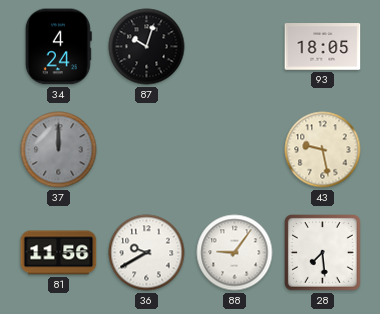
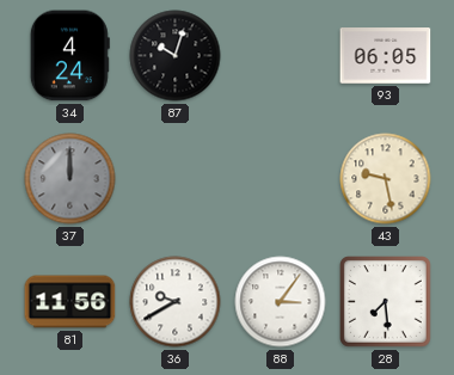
93: 18:05 -> 06:05 (386, 56)
88: 9:06 -> 3:06 (281, 302)
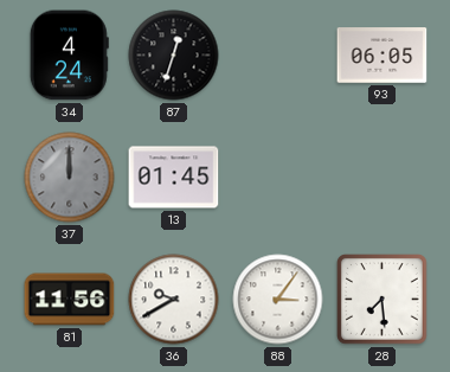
87: 10:03 -> 12:33 (174, 56)
13: none -> 01:45 (174, 178)
43: 9:28 -> none (386, 179)
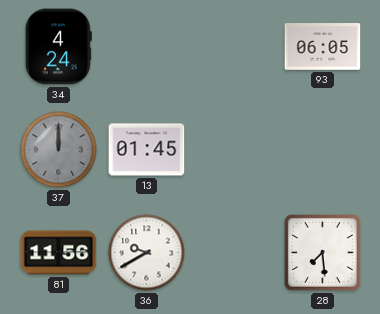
87: 12:33 -> none (174, 56)
88: 3:06 -> none (278, 300)
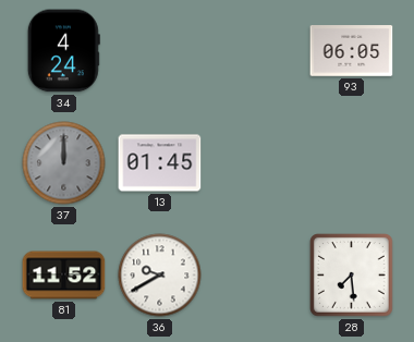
81: 11:56 -> 11:52 (64, 276)
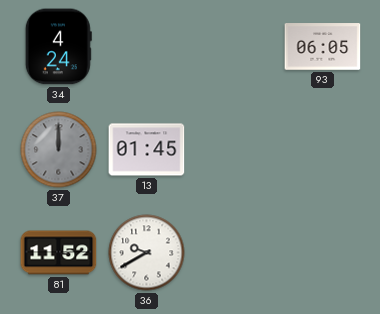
28: 7:29 -> none (352, 276)
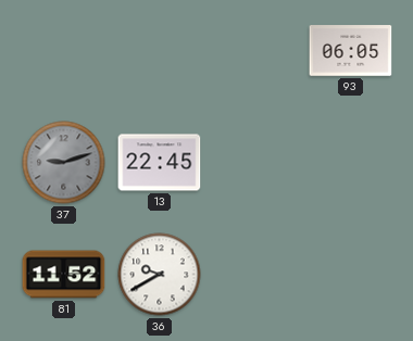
34: 4:24 -> none (58, 47)
37: 12:00 -> 9:12 (64, 163)
13: 01:45 -> 22:45 (160, 163)
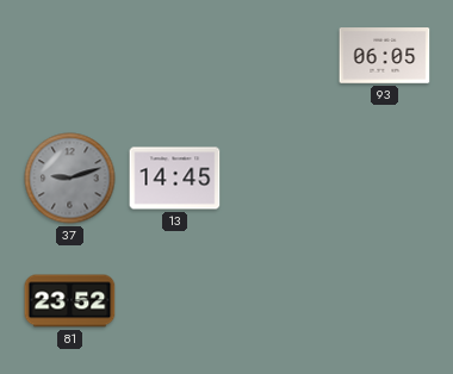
13: 22:45 -> 14:45 (175, 179)
81: 11:52 -> 23:52 (70, 301)
36: 9:40 -> none (160, 275)
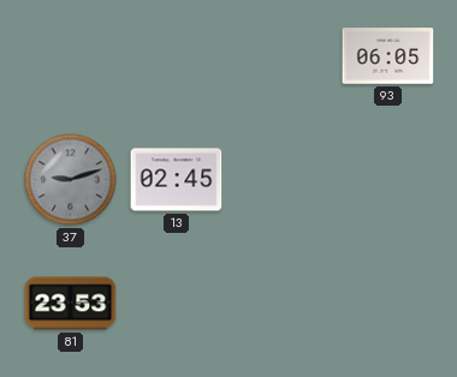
13: 14:45 -> 02:45 (177, 180)
81: 23:52 -> 23:53 (71, 304)
